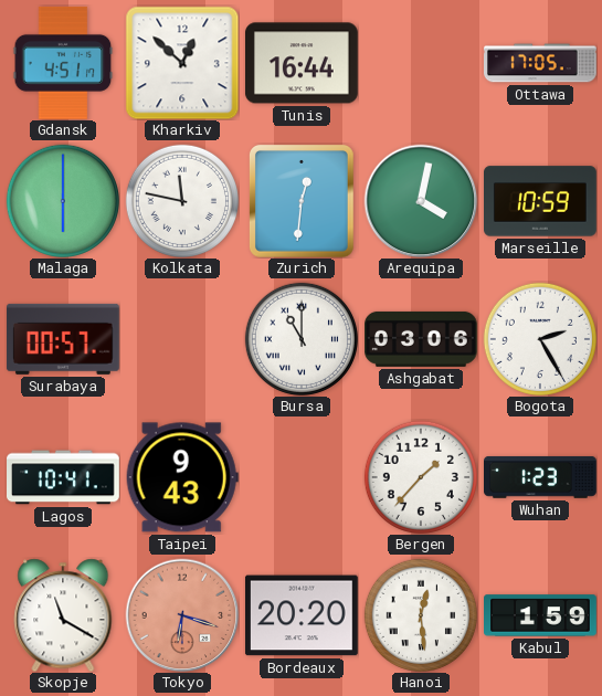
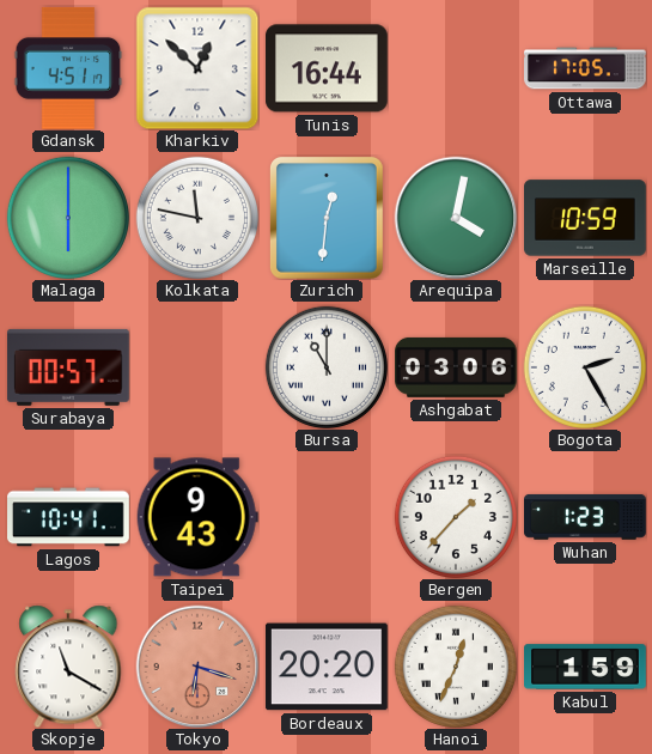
Hanoi: 12:29 -> 12:34 (456, 667)
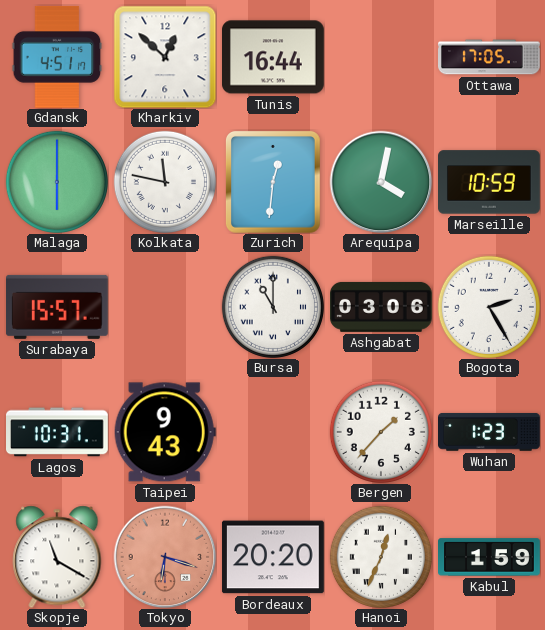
Surabaya: 00:57 -> 15:57 (57, 307)
Lagos: 10:41 -> 10:31 (58, 432)
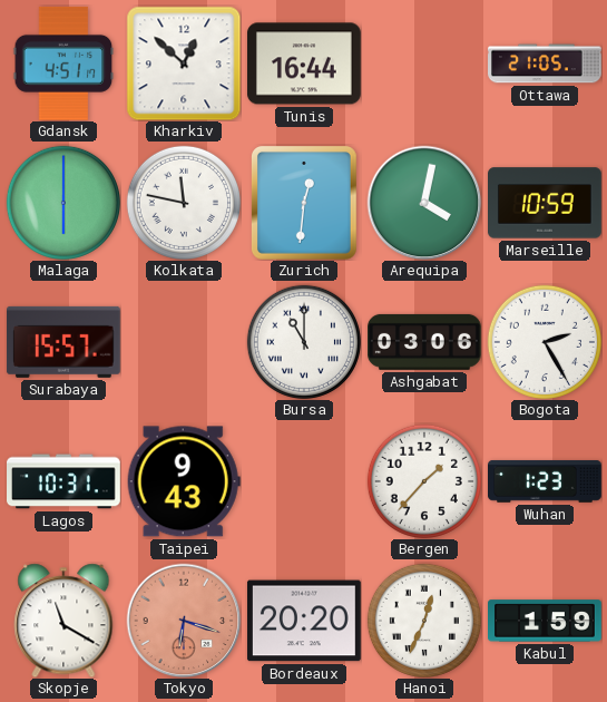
Ottawa: 17:05 -> 21:05 (546, 64)
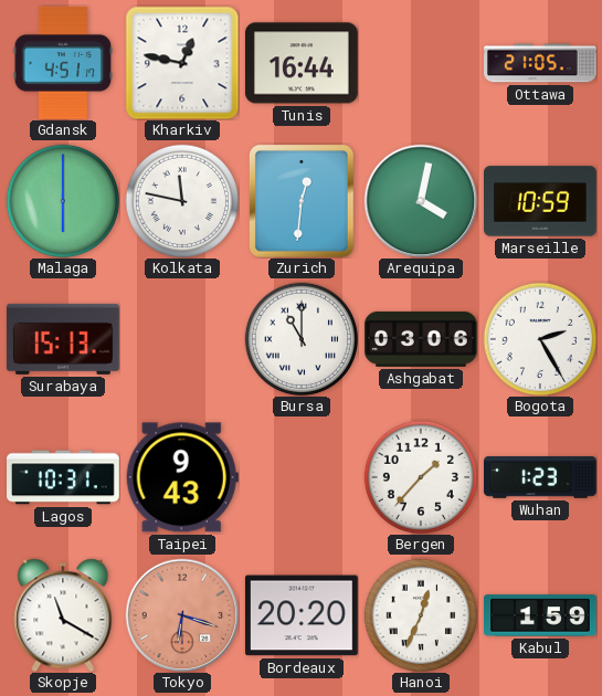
Kharkiv: 12:52 -> 12:47 (182, 63)
Surabaya: 15:57 -> 15:13 (63, 339)
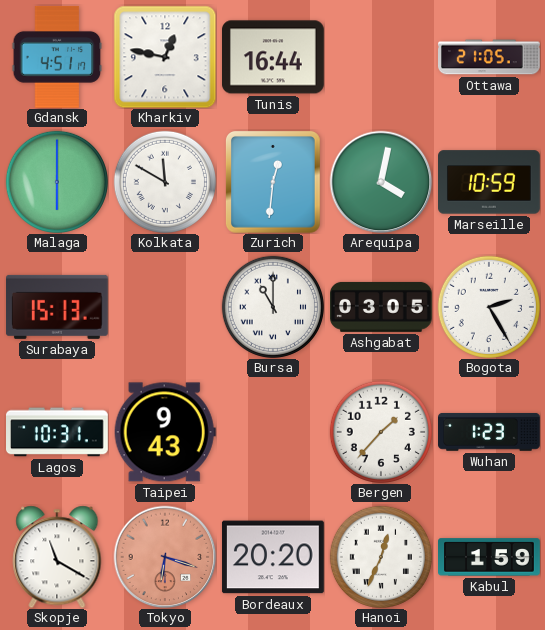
Kolkata: 11:47 -> 11:50 (165, 182)
Ashgabat: 03:06 -> 03:05 (382, 307)
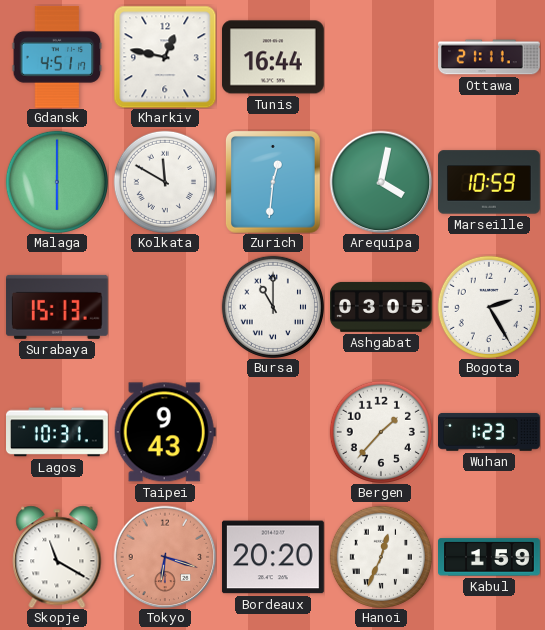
Ottawa: 21:05 -> 21:11 (490, 57)
